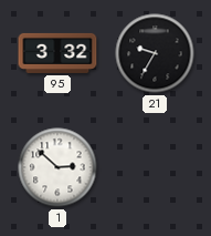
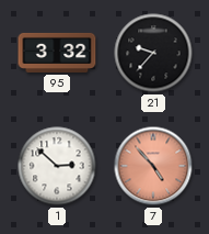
21: 9:35 -> 9:37 (153, 53)
7: none -> 4:53 (153, 166)
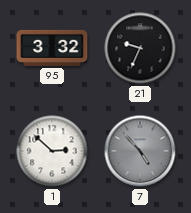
21: 9:37 -> 9:34 (140, 48)
7 dial: salmon -> grey (140, 151)
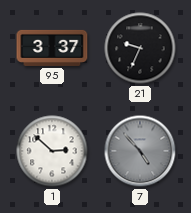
95: 3:32 -> 3:37 (52, 48)
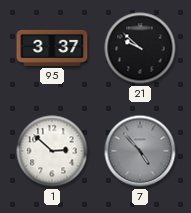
21: 9:34 -> 9:52 (140, 48)
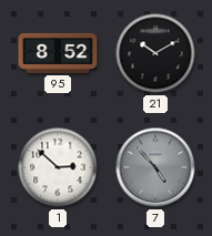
95: 3:37 -> 8:52 (58, 53)
21: 9:52 -> 10:10 (155, 53)
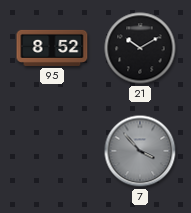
1: 2:52 -> none (58, 167)
7: 4:53 -> 3:53 (140, 151)
